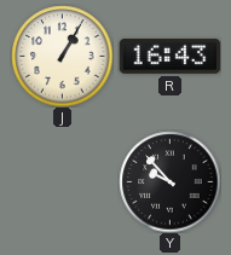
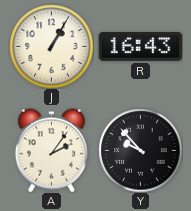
A: none -> 2:06 (51, 150)
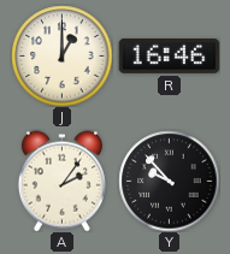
J: 1:05 -> 1:00 (61, 55)
R: 16:43 -> 16:46 (169, 55)
